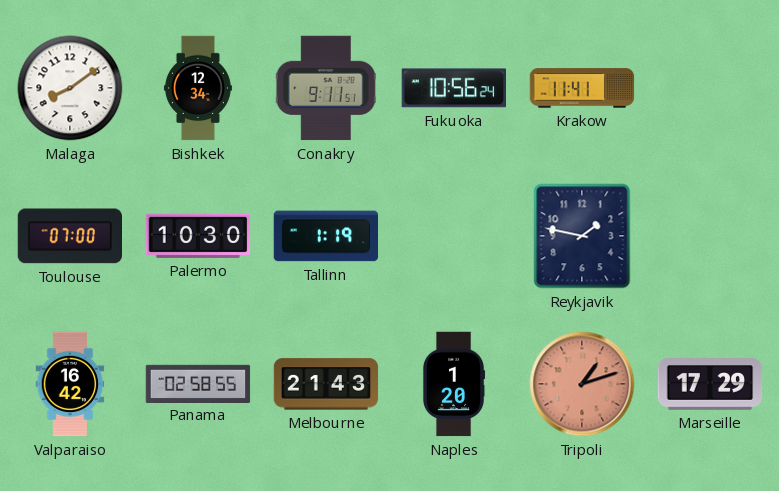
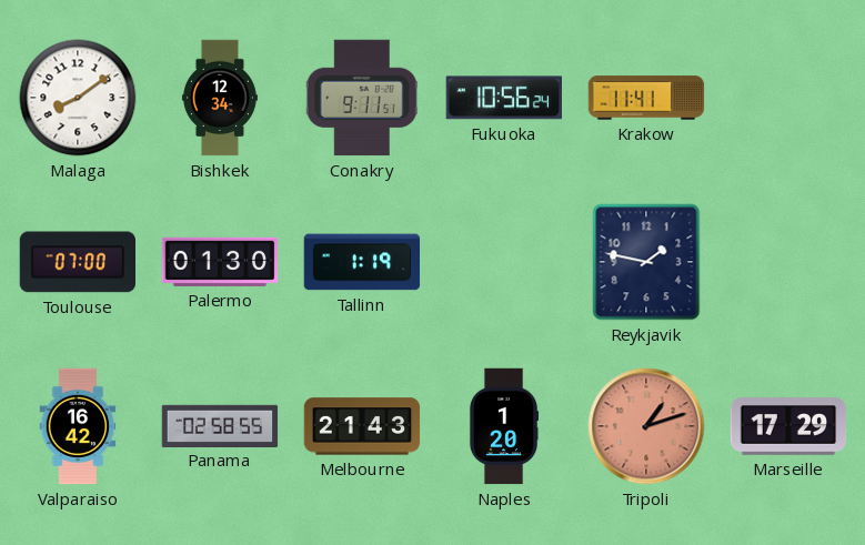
Palermo: 10:30 -> 01:30 (220, 262)
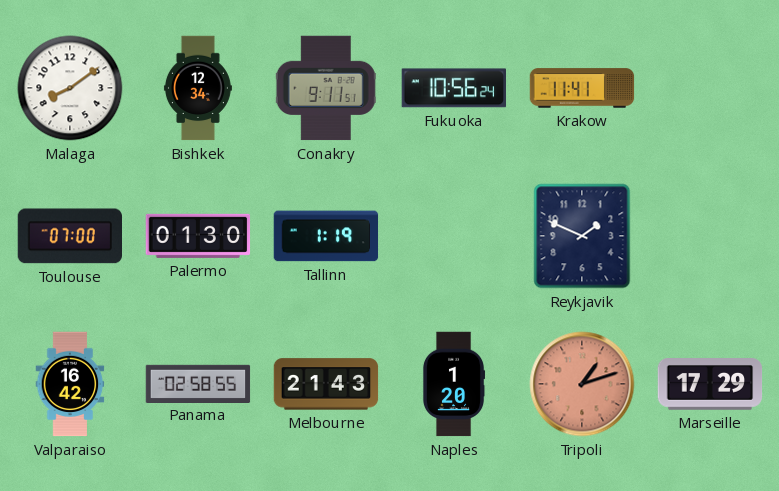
Reykjavik: 1:47 -> 1:49 (582, 236)
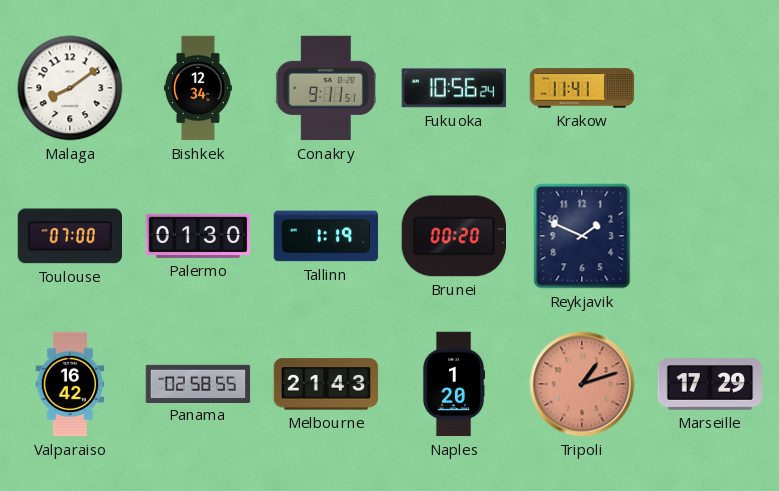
Brunei: none -> 00:20 (453, 236)
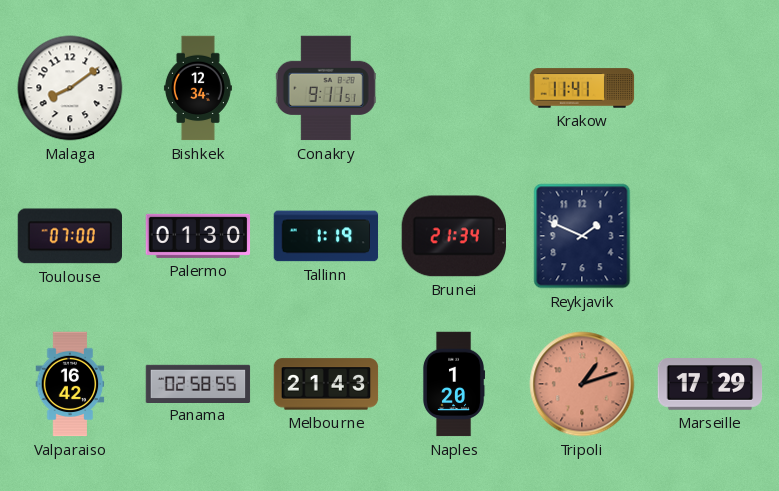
Fukuoka: 10:56 -> none (453, 88)
Brunei: 00:20 -> 21:34 (453, 236)
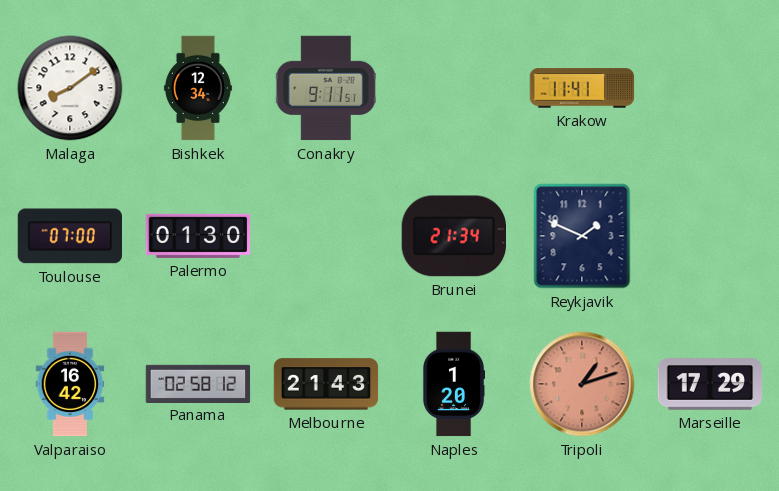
Tallinn: 1:19 -> none (326, 236)
Panama: 02:58:55 -> 02:58:12 (198, 383)
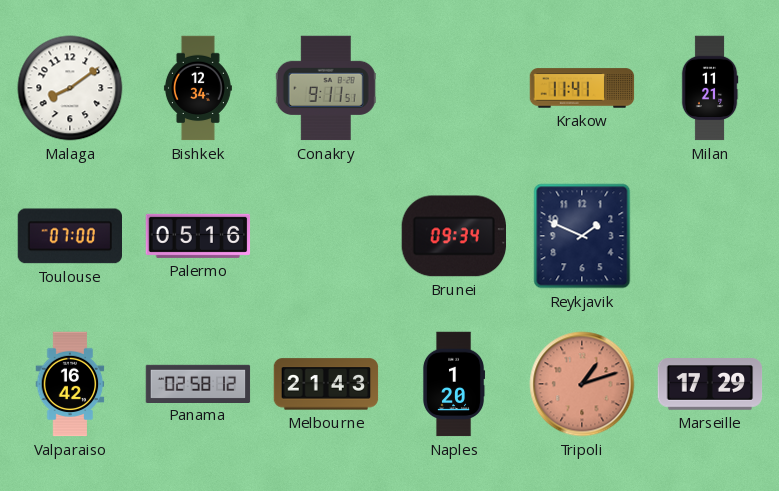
Milan: none -> 11:21 (710, 88)
Palermo: 01:30 -> 05:16 (198, 236)
Brunei: 21:34 -> 09:34 (453, 236)
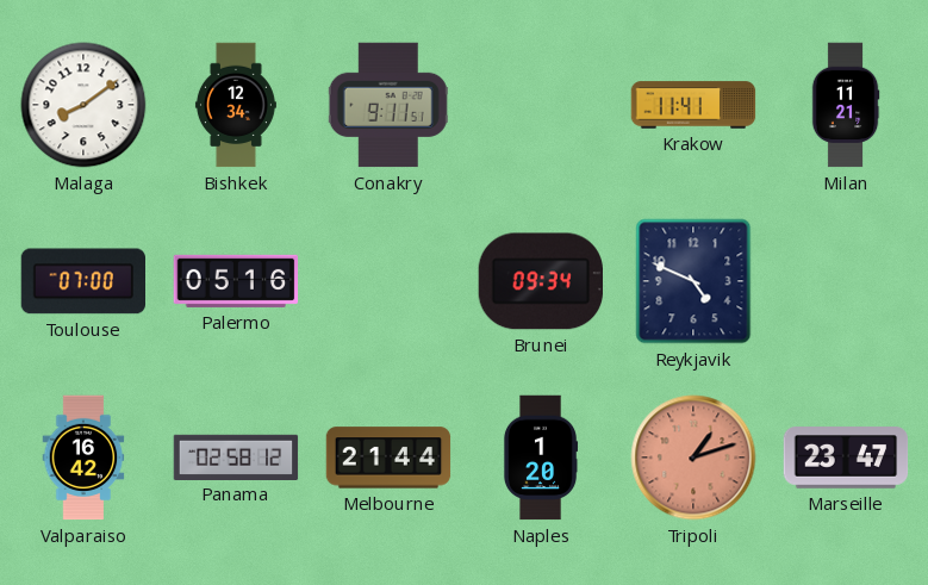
Reykjavik: 1:49 -> 4:49 (693, 281)
Melbourne: 21:43 -> 21:44 (388, 458)
Marseille: 17:29 -> 23:47 (846, 458)
